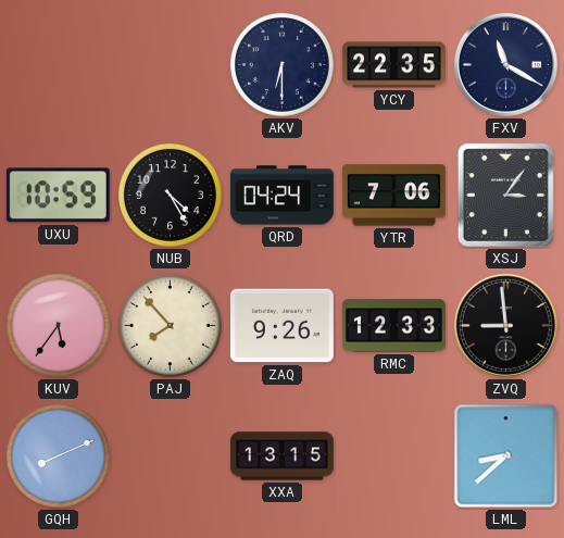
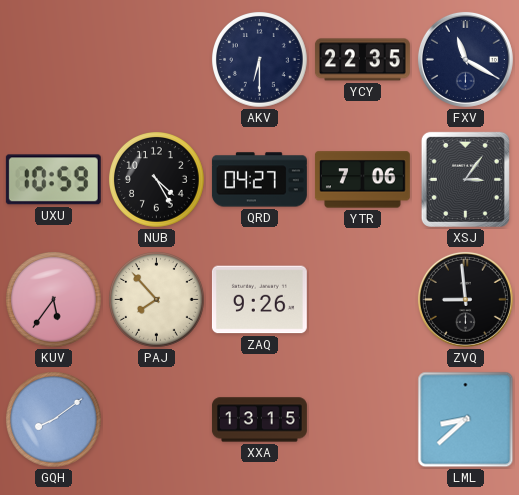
QRD: 04:24 -> 04:27 (259, 180)
RMC: 12:33 -> none (393, 326)
GQH: 8:11 -> 8:09 (54, 420)
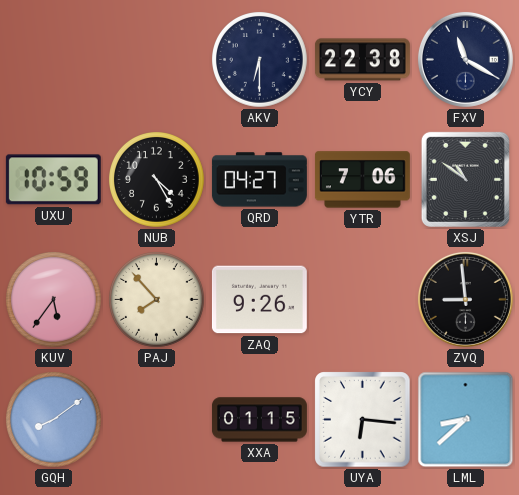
YCY: 22:35 -> 22:38 (362, 60)
XSJ: 3:06 -> 10:51 (465, 179)
XXA: 13:15 -> 01:15 (259, 420)
UYA: none -> 6:16 (363, 420)
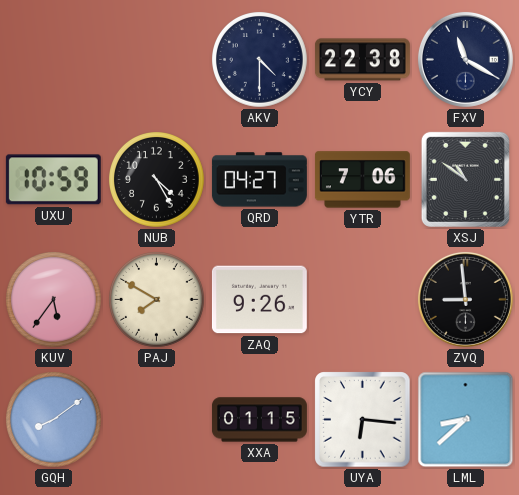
AKV: 6:30 -> 4:30 (260, 60)
PAJ: 7:53 -> 7:50 (157, 300)
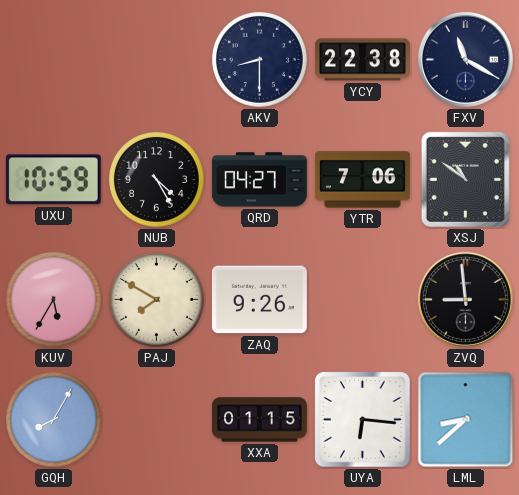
AKV: 4:30 -> 8:30 (260, 60)
KUV: 5:36 -> 5:35 (54, 300)
GQH: 8:09 -> 8:05 (54, 420)
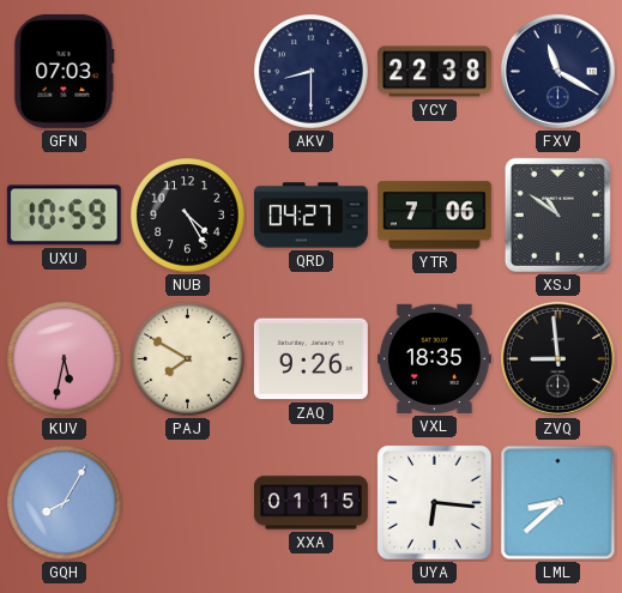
GFN: none -> 07:03 (65, 71)
KUV: 5:35 -> 5:32 (65, 359)
VXL: none -> 18:35 (434, 358)
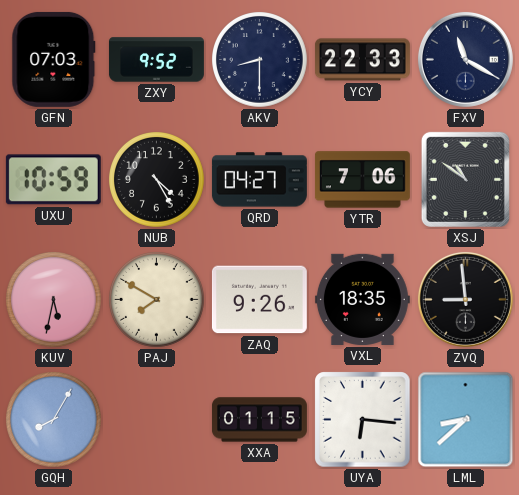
ZXY: none -> 9:52 (156, 60)
YCY: 22:38 -> 22:33 (362, 60)
